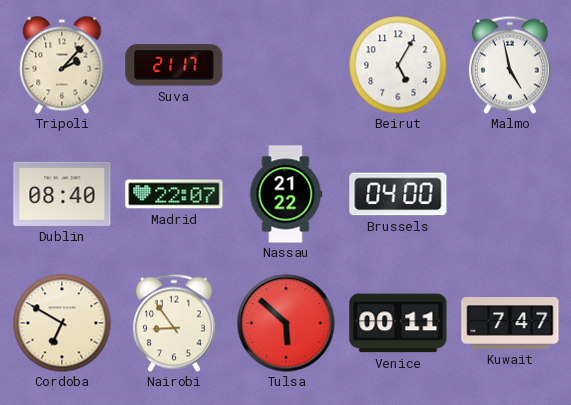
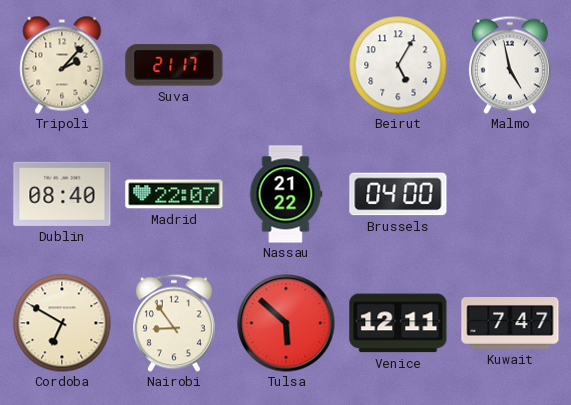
Venice: 00:11 -> 12:11 (398, 323)
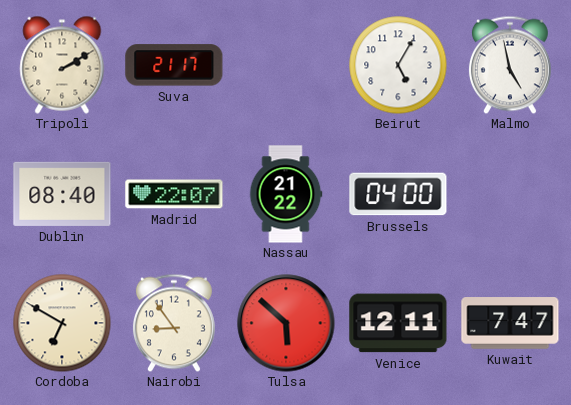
Tripoli: 2:07 -> 2:10 (62, 65)
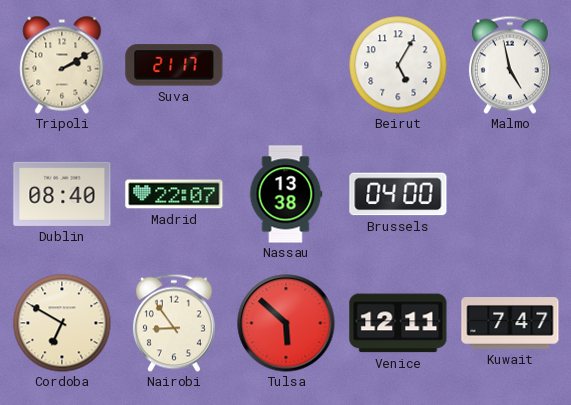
Nassau: 21:22 -> 13:38 (286, 194)
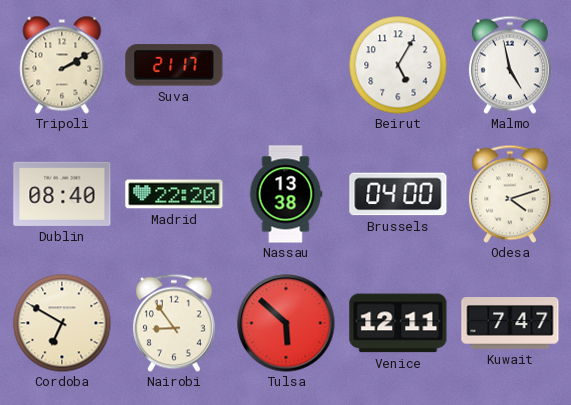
Madrid: 22:07 -> 22:20 (174, 194)
Odesa: none -> 4:12 (510, 194)
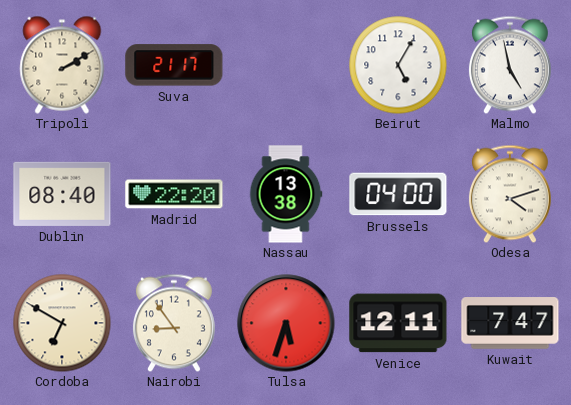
Tulsa: 5:52 -> 5:33 (286, 323)
